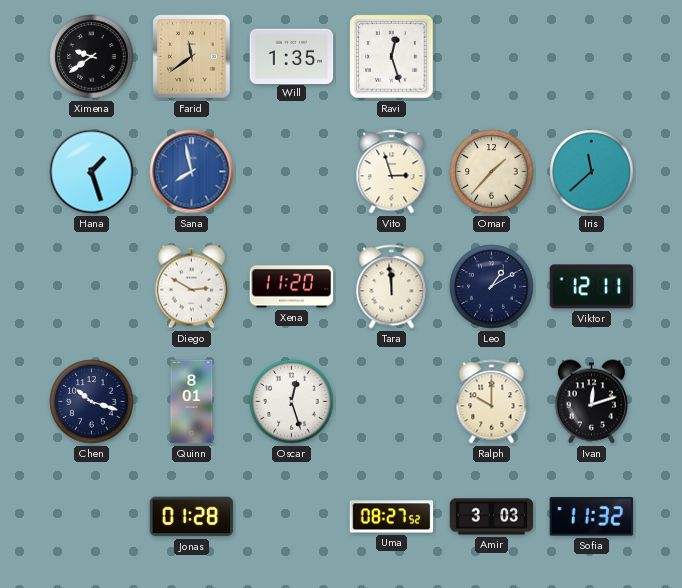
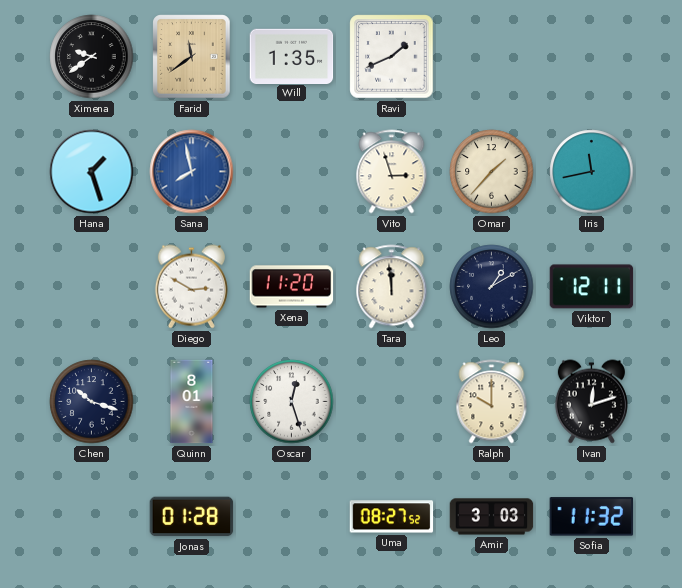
Ravi: 12:27 -> 1:41 (392, 57)
Iris: 11:38 -> 11:43 (592, 172)
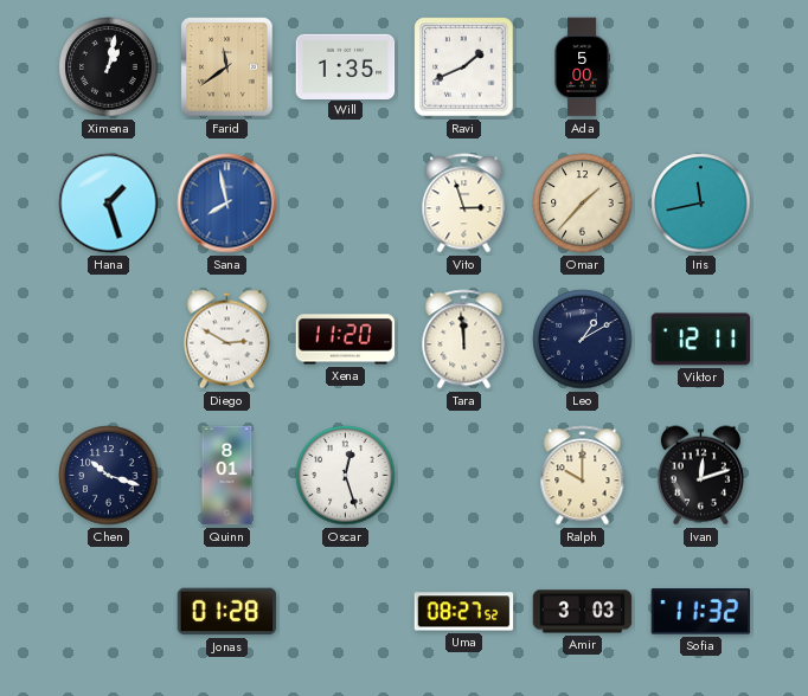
Ximena: 9:39 -> 1:02 (109, 67)
Ada: none -> 5:00 (582, 67)
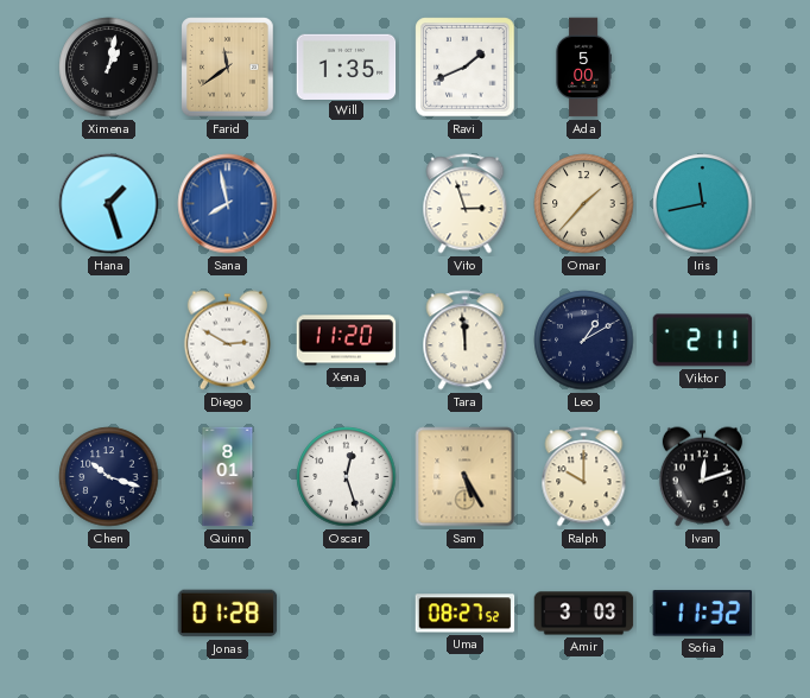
Viktor: 12:11 -> 2:11 (703, 341)
Sam: none -> 5:25 (466, 477)
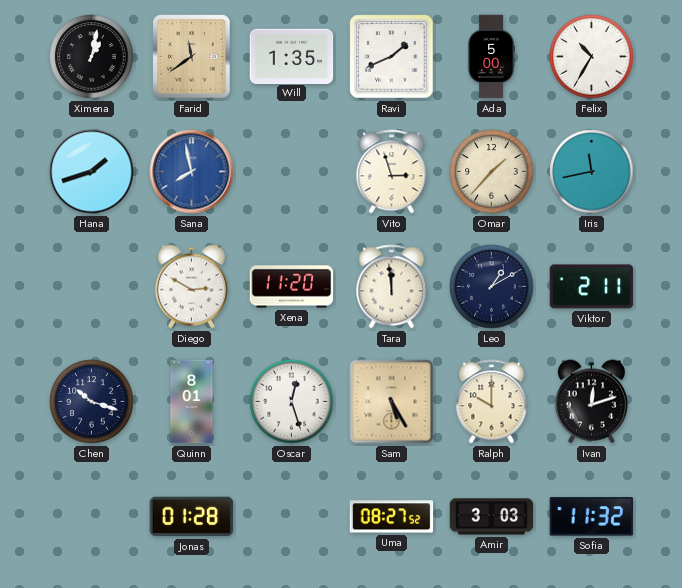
Felix: none -> 10:35 (592, 57)
Hana: 1:27 -> 1:42 (92, 172)
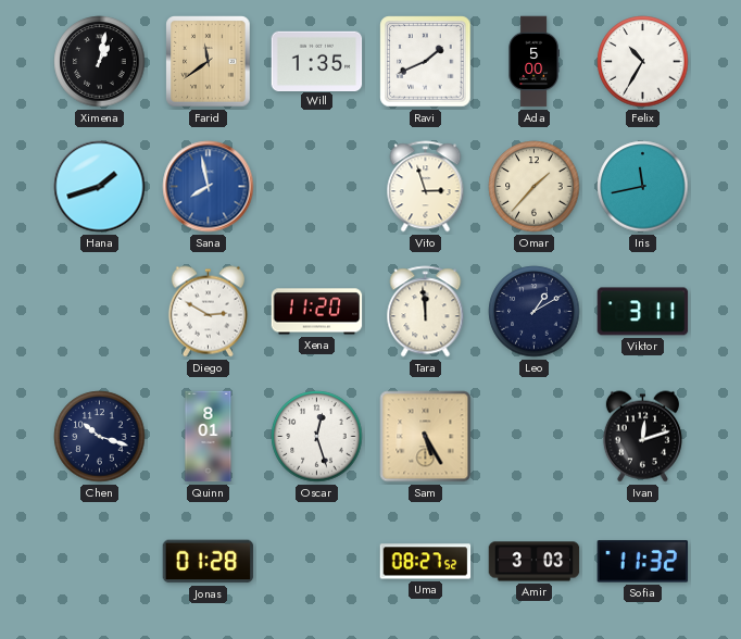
Viktor: 2:11 -> 3:11 (643, 312)
Ralph: 10:00 -> none (492, 402)
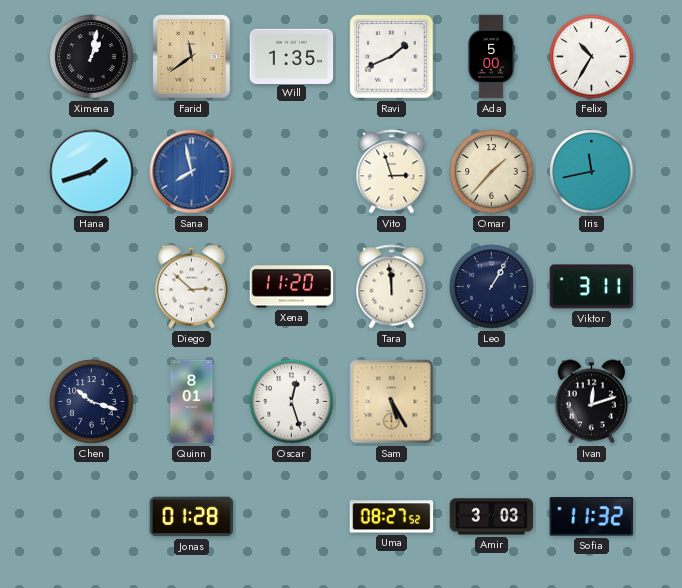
Diego: 2:50 -> 2:52 (191, 287)
Leo: 1:10 -> 1:05 (492, 287)
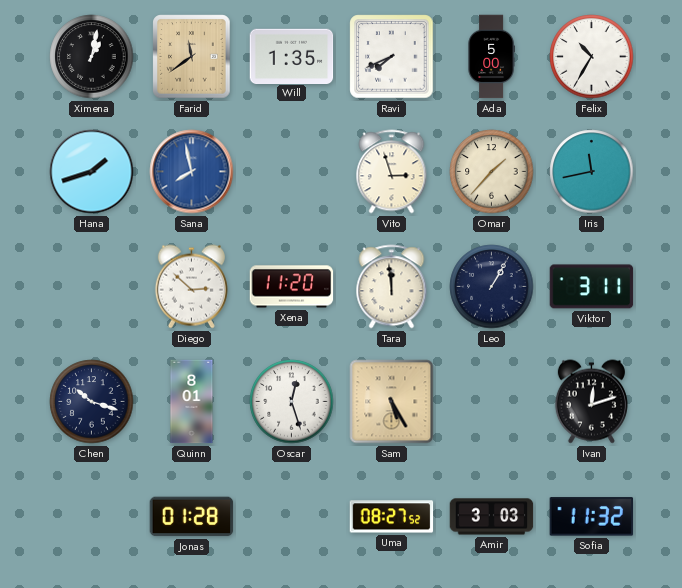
Ravi: 1:41 -> 7:41 (392, 57)
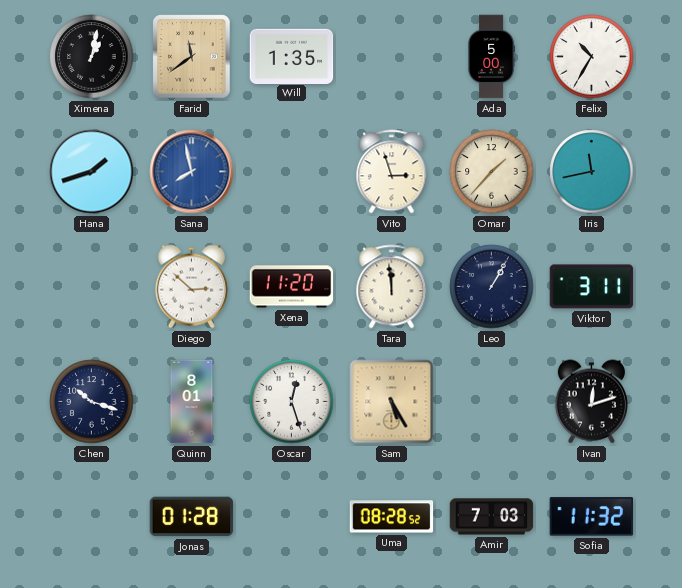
Ravi: 7:41 -> none (392, 57)
Uma: 08:27 -> 08:28 (392, 517)
Amir: 3:03 -> 7:03 (492, 517)
